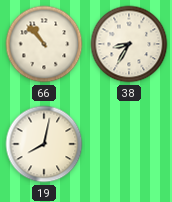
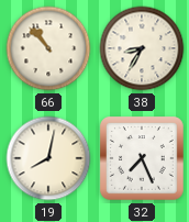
32: none -> 7:26 (143, 159)
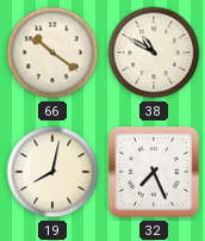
66: 10:53 -> 10:21 (52, 52)
38: 8:35 -> 10:50 (154, 52)
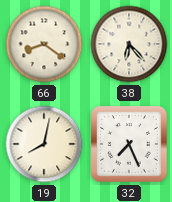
66: 10:21 -> 8:21 (44, 44)
38: 10:50 -> 6:23 (129, 44)
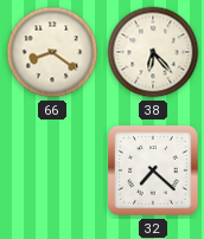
19: 8:02 -> none (44, 144)
32: 7:26 -> 7:22 (154, 172)
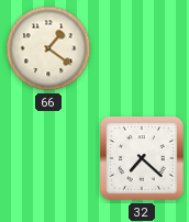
66: 8:21 -> 1:21 (48, 48)
38: 6:23 -> none (153, 52)
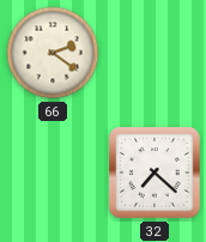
66: 1:21 -> 2:21 (53, 53)
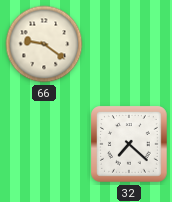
66: 2:21 -> 9:21 (44, 44)
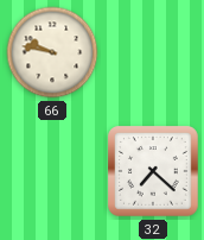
66: 9:21 -> 9:47 (52, 52)
